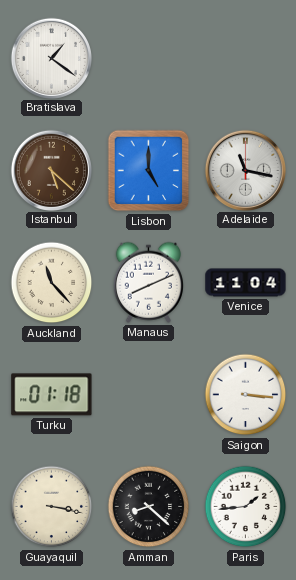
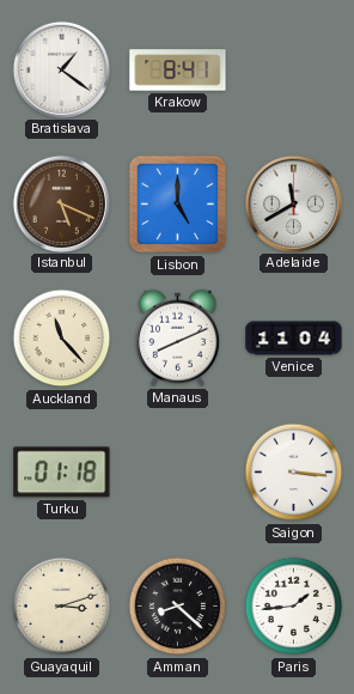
Krakow: none -> 8:41 (178, 71)
Istanbul: 5:22 -> 5:19 (61, 203)
Adelaide: 11:17 -> 11:40 (293, 203)
Guayaquil: 3:17 -> 3:12 (62, 607)
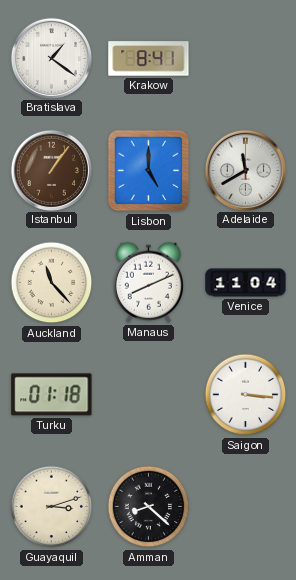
Istanbul: 5:19 -> 1:06 (51, 170)
Paris: 1:44 -> none (294, 607)
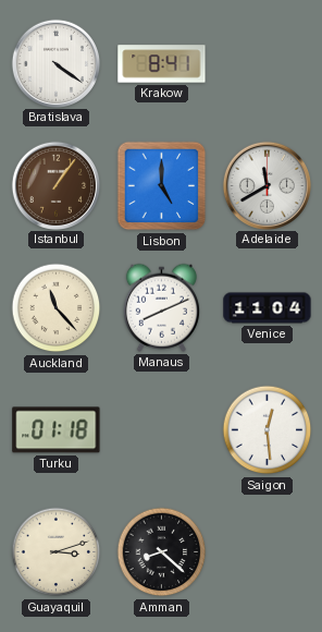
Bratislava: 1:21 -> 4:21 (55, 63)
Saigon: 3:16 -> 12:29 (268, 430)
